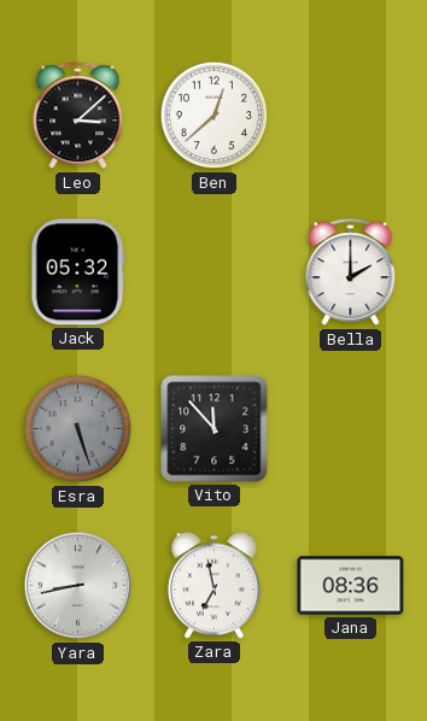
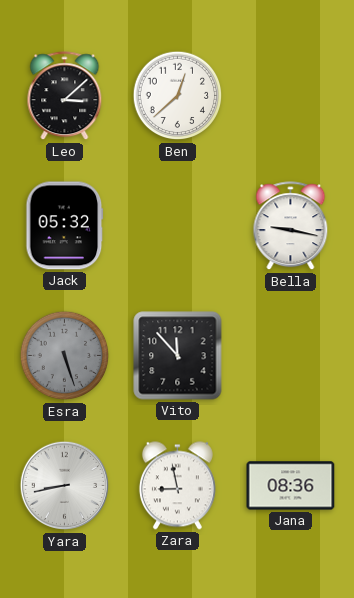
Bella: 2:00 -> 9:17 (291, 226)
Zara: 6:58 -> 8:58 (177, 486)
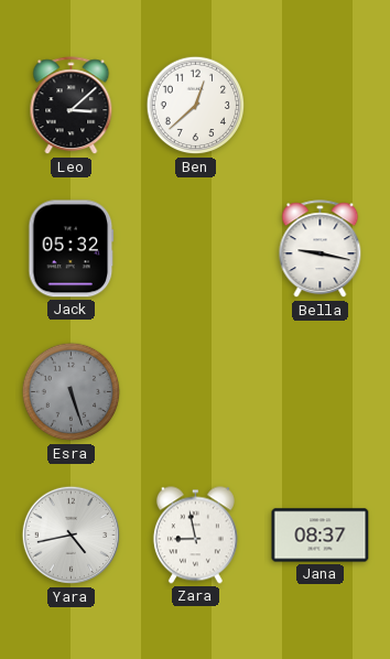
Vito: 11:53 -> none (178, 356)
Yara: 8:43 -> 4:43 (72, 536)
Jana: 08:36 -> 08:37 (321, 536)
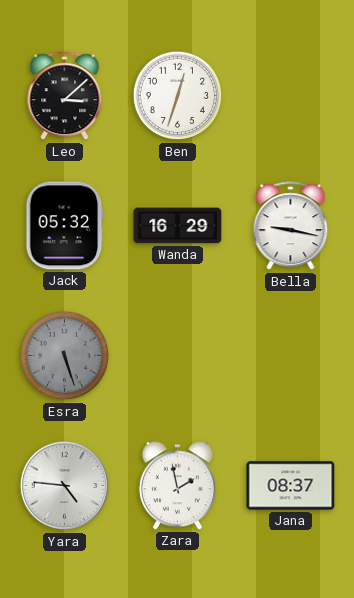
Ben: 12:38 -> 12:33 (178, 96)
Wanda: none -> 16:29 (178, 226)
Yara: 4:43 -> 4:46 (65, 486)
Zara: 8:58 -> 1:58 (177, 486)
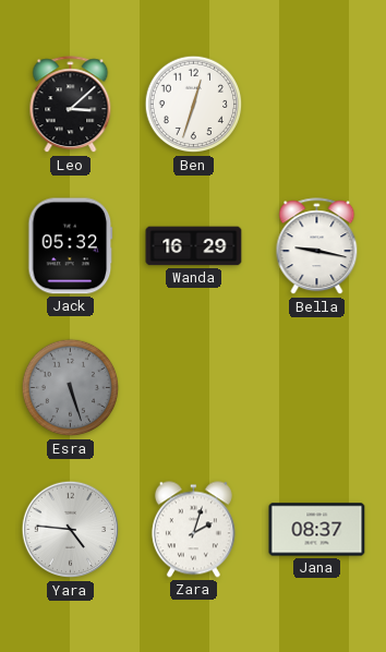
Zara: 1:58 -> 2:03 (193, 530)
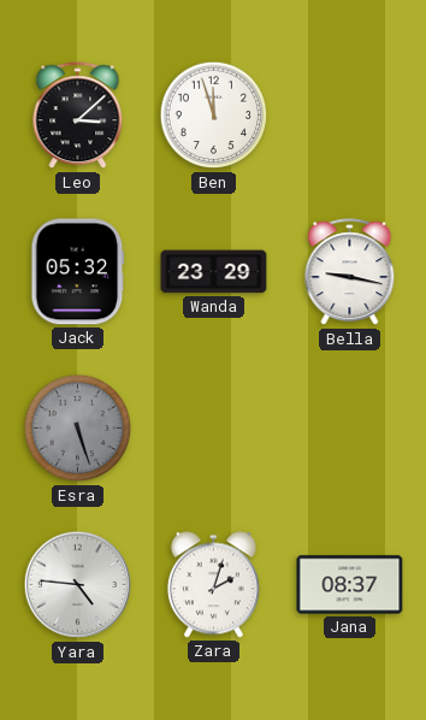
Ben: 12:33 -> 11:57 (214, 116)
Wanda: 16:29 -> 23:29 (214, 272)
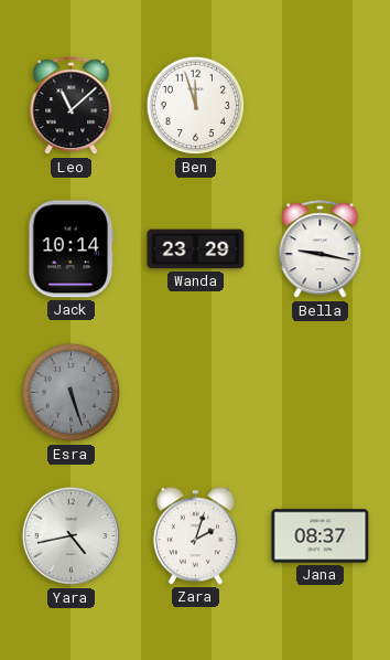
Leo: 3:08 -> 11:08 (72, 106)
Jack: 05:32 -> 10:14 (72, 249)
Yara: 4:46 -> 4:43 (72, 536)
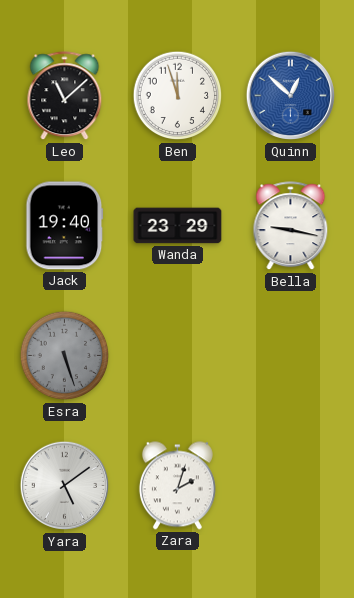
Quinn: none -> 12:52 (291, 96)
Jack: 10:14 -> 19:40 (65, 226)
Yara: 4:43 -> 5:09 (65, 486)
Jana: 08:37 -> none (321, 536)
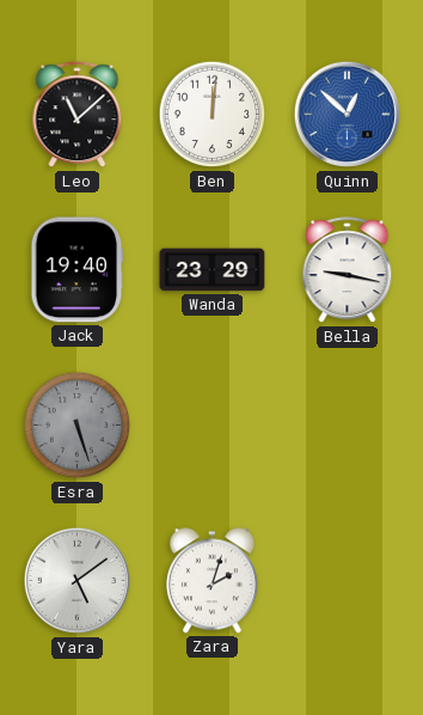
Ben: 11:57 -> 12:01 (213, 115)
